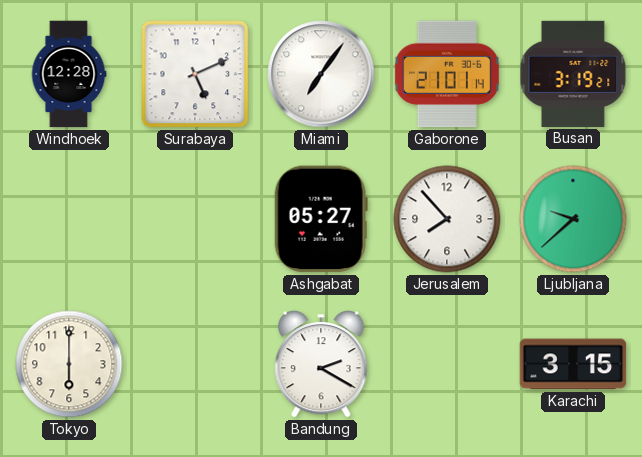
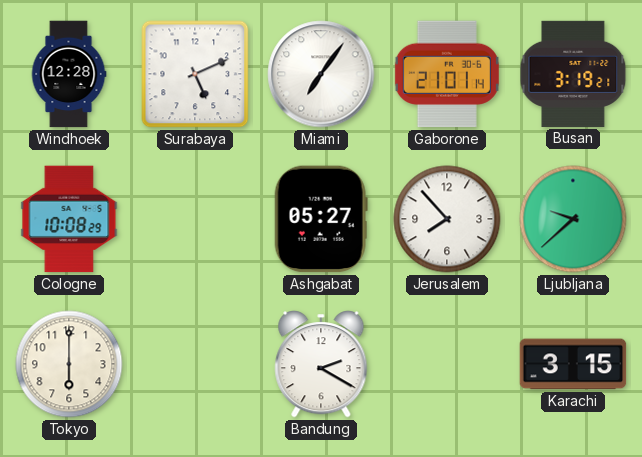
Cologne: none -> 10:08 (69, 219)
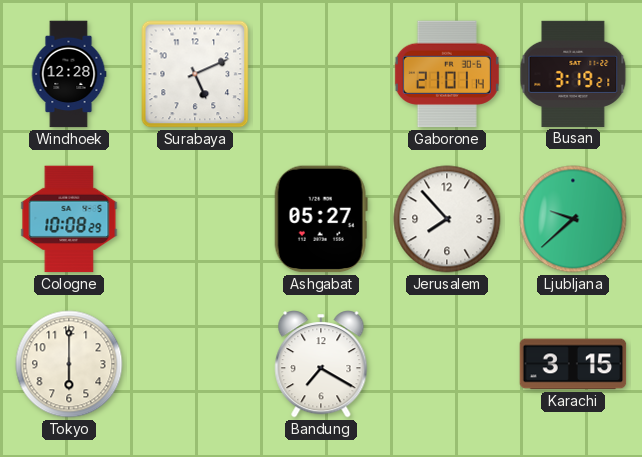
Miami: 7:06 -> none (321, 74)
Bandung: 2:20 -> 7:20 (321, 364)
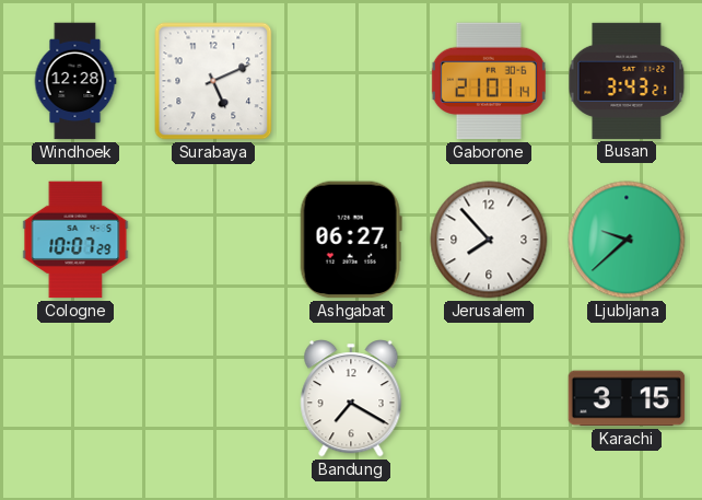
Busan: 3:19 -> 3:43 (627, 81)
Cologne: 10:08 -> 10:07 (75, 240)
Ashgabat: 05:27 -> 06:27 (351, 240)
Tokyo: 6:00 -> none (69, 364)
